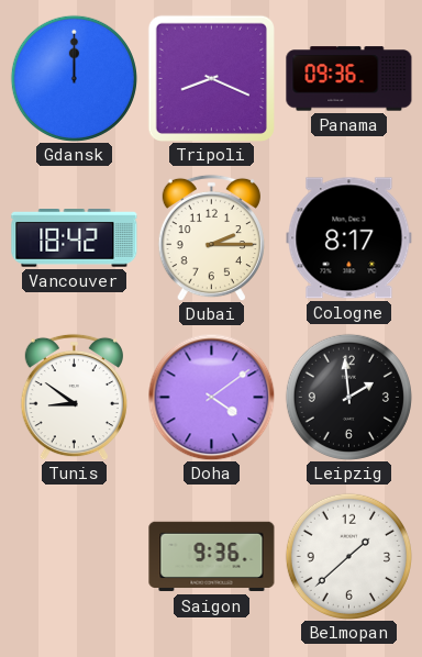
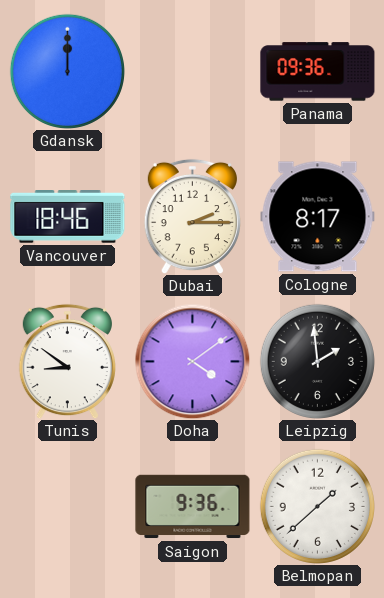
Tripoli: 8:19 -> none (211, 78)
Vancouver: 18:42 -> 18:46 (68, 217)
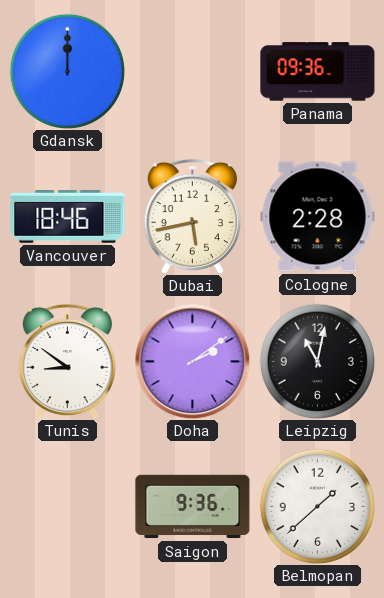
Dubai: 2:15 -> 5:43 (192, 216)
Cologne: 8:17 -> 2:28 (318, 217)
Doha: 4:09 -> 2:09 (192, 361)
Leipzig: 1:59 -> 11:02 (317, 361)
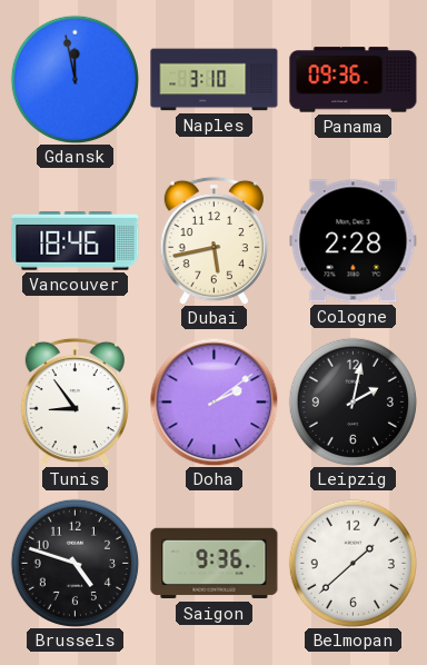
Gdansk: 12:00 -> 11:58 (75, 79)
Naples: none -> 3:10 (215, 80)
Tunis: 8:51 -> 8:54 (75, 401)
Leipzig: 11:02 -> 2:02 (352, 401)
Brussels: none -> 4:48 (75, 563)
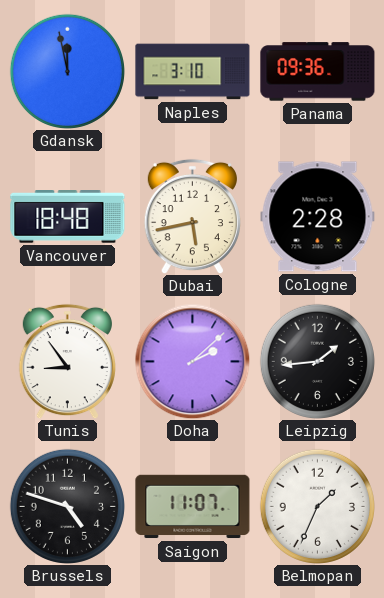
Vancouver: 18:46 -> 18:48 (68, 217)
Doha: 2:09 -> 2:08 (192, 361)
Leipzig: 2:02 -> 1:44 (317, 361)
Saigon: 9:36 -> 11:07 (193, 507)
Belmopan: 1:38 -> 1:34 (317, 506)
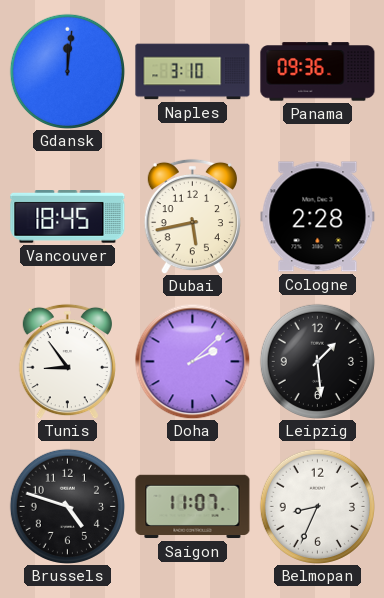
Gdansk: 11:58 -> 12:01 (67, 71)
Vancouver: 18:48 -> 18:45 (68, 217)
Leipzig: 1:44 -> 1:29 (317, 361)
Belmopan: 1:34 -> 8:34 (317, 506)
